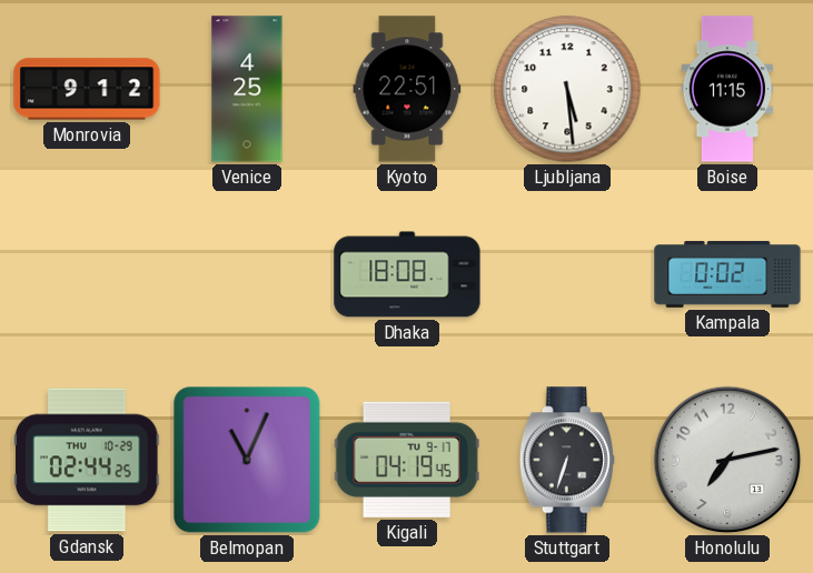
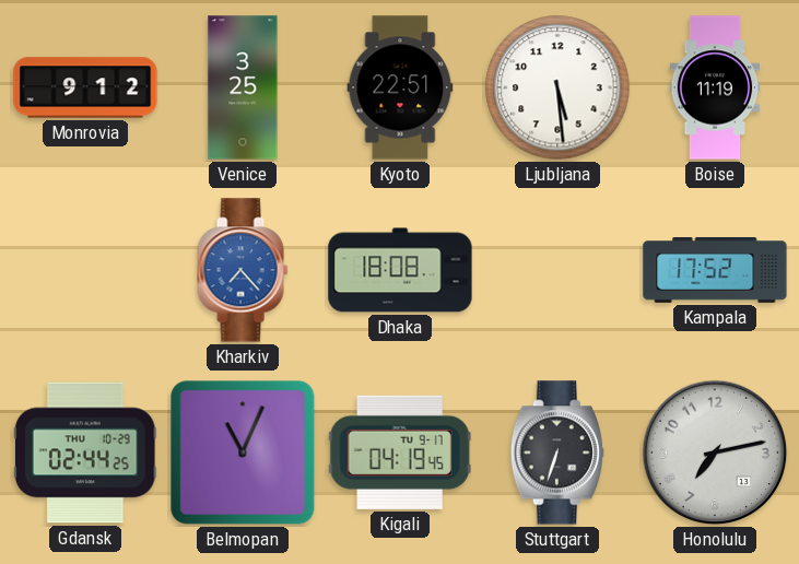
Venice: 4:25 -> 3:25 (243, 87)
Boise: 11:15 -> 11:19 (715, 87)
Kharkiv: none -> 7:23 (243, 270)
Kampala: 0:02 -> 17:52 (715, 271)
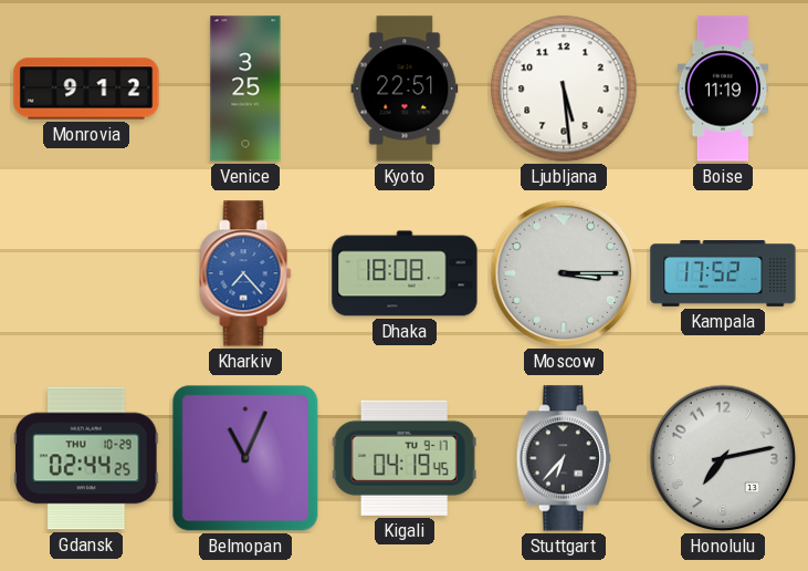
Moscow: none -> 3:15 (564, 273)
Stuttgart: 6:33 -> 6:37 (564, 458)
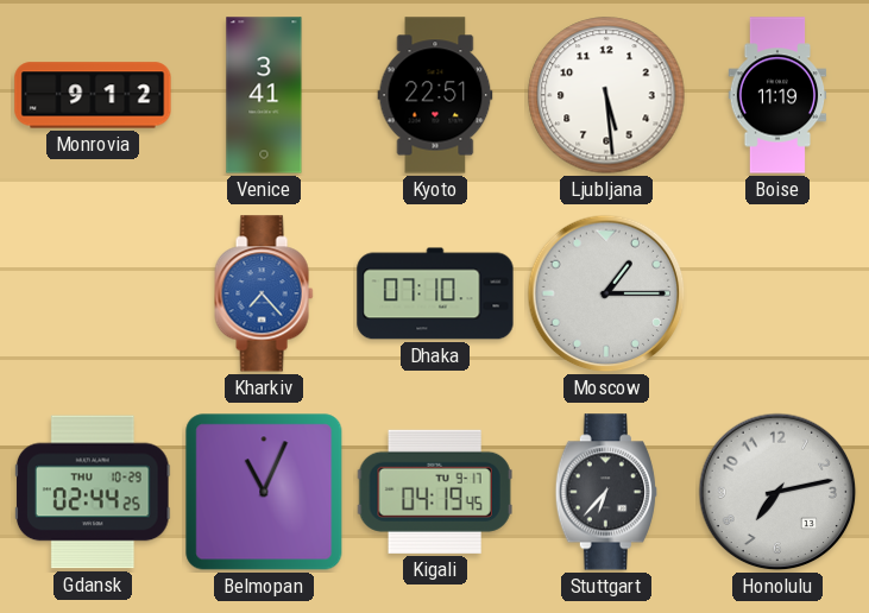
Venice: 3:25 -> 3:41 (264, 95)
Dhaka: 18:08 -> 07:10 (435, 293)
Moscow: 3:15 -> 1:15 (606, 293)
Kampala: 17:52 -> none (723, 274)
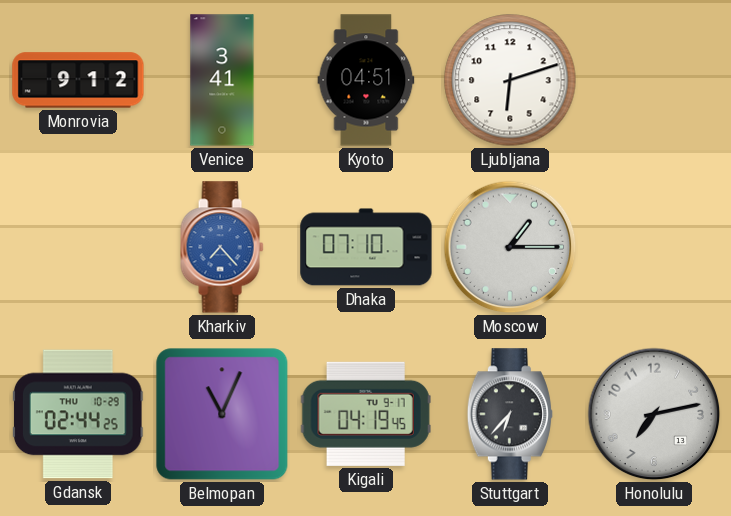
Kyoto: 22:51 -> 04:51 (366, 80)
Ljubljana: 5:29 -> 6:12 (510, 80)
Boise: 11:19 -> none (777, 95)
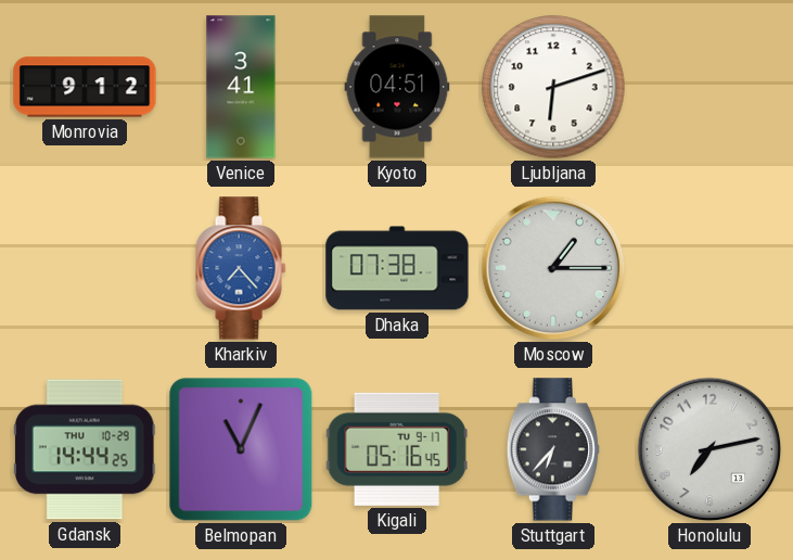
Dhaka: 07:10 -> 07:38 (397, 268)
Gdansk: 02:44 -> 14:44 (85, 449)
Kigali: 04:19 -> 05:16 (397, 449)
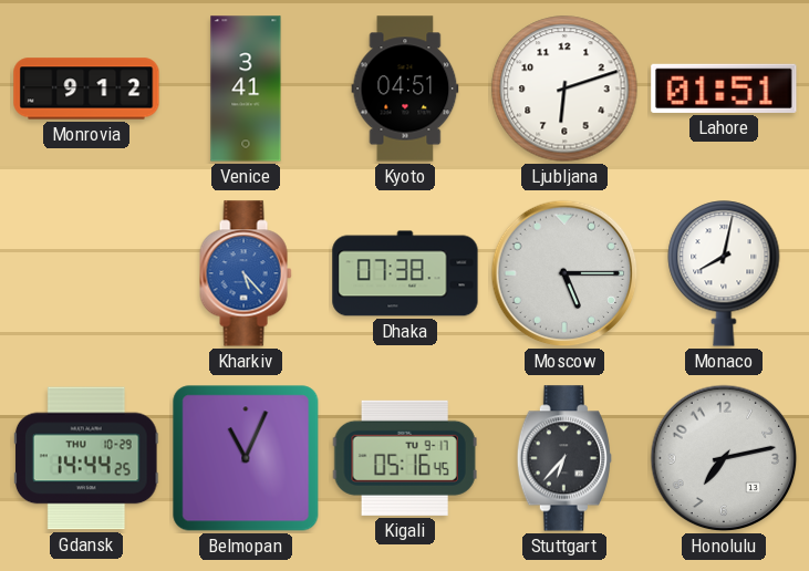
Lahore: none -> 01:51 (724, 89)
Kharkiv: 7:23 -> 5:23 (246, 273)
Moscow: 1:15 -> 5:15 (564, 273)
Monaco: none -> 8:02 (724, 273)
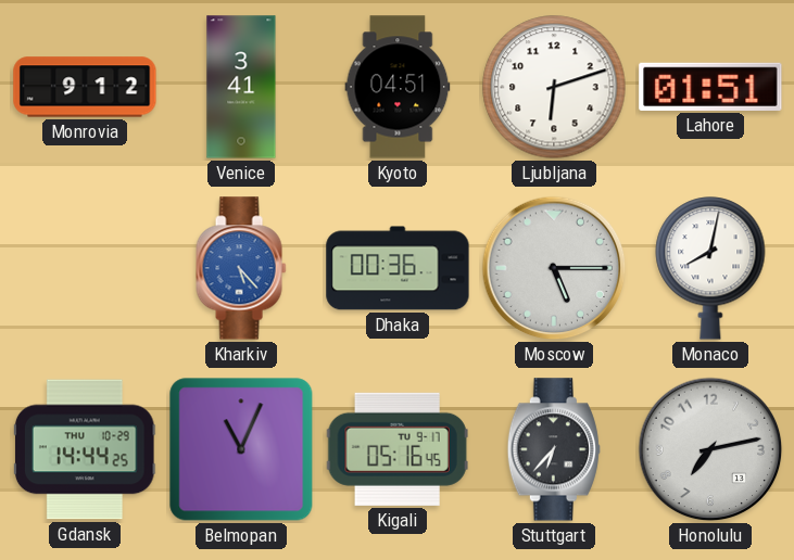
Dhaka: 07:38 -> 00:36 (398, 268)
